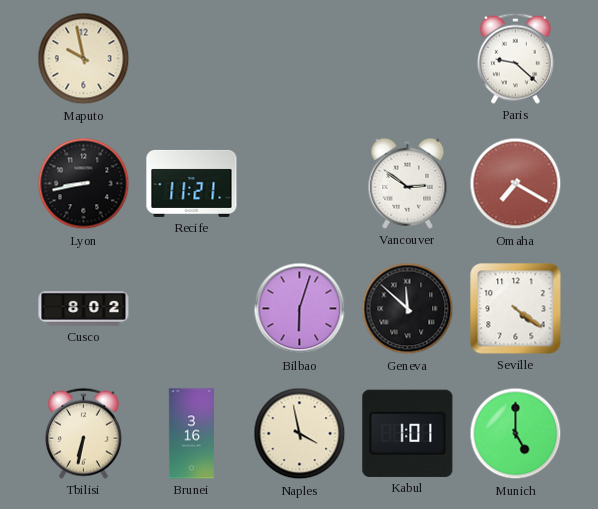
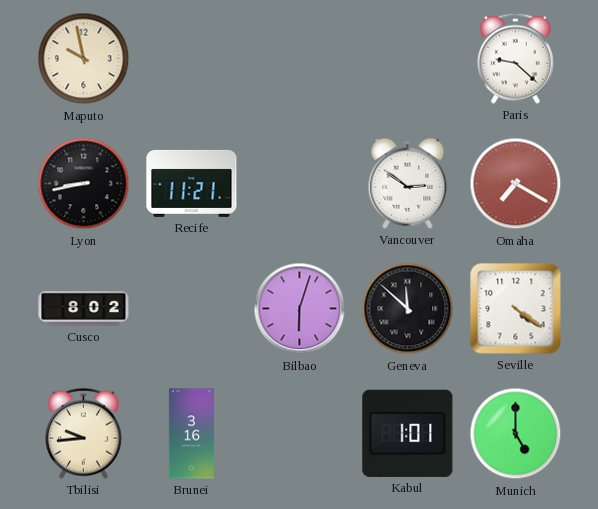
Tbilisi: 6:32 -> 9:44 (83, 433)
Naples: 3:58 -> none (300, 434)
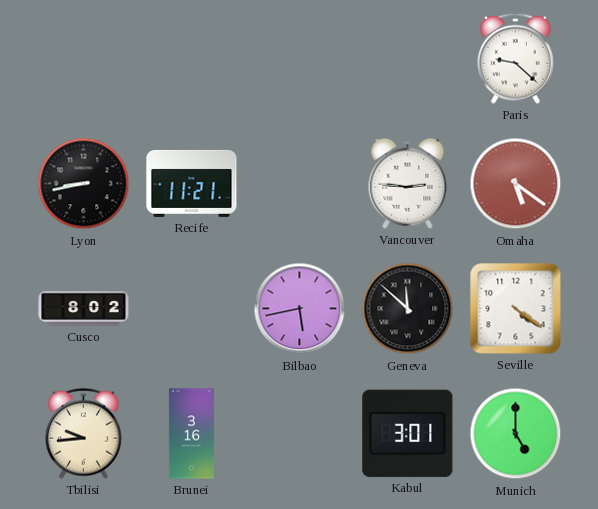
Maputo: 9:58 -> none (84, 59)
Vancouver: 2:51 -> 2:46 (408, 183)
Omaha: 7:20 -> 5:21 (516, 184)
Bilbao: 6:03 -> 5:43 (300, 309)
Kabul: 1:01 -> 3:01 (408, 433)
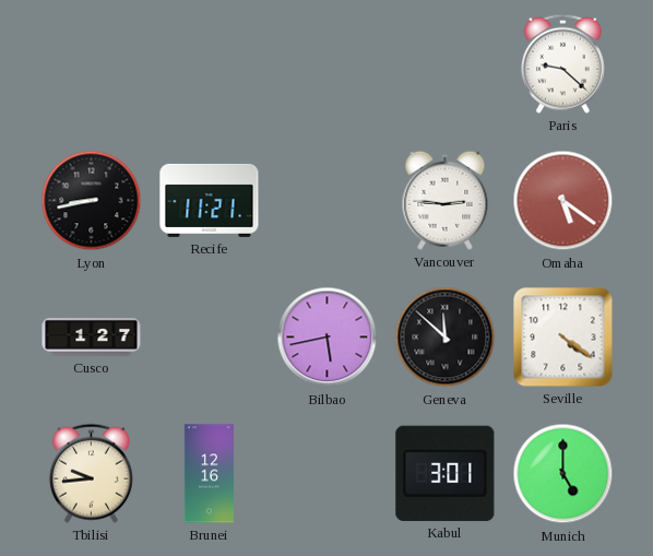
Cusco: 8:02 -> 1:27 (92, 338)
Brunei: 3:16 -> 12:16 (209, 474)
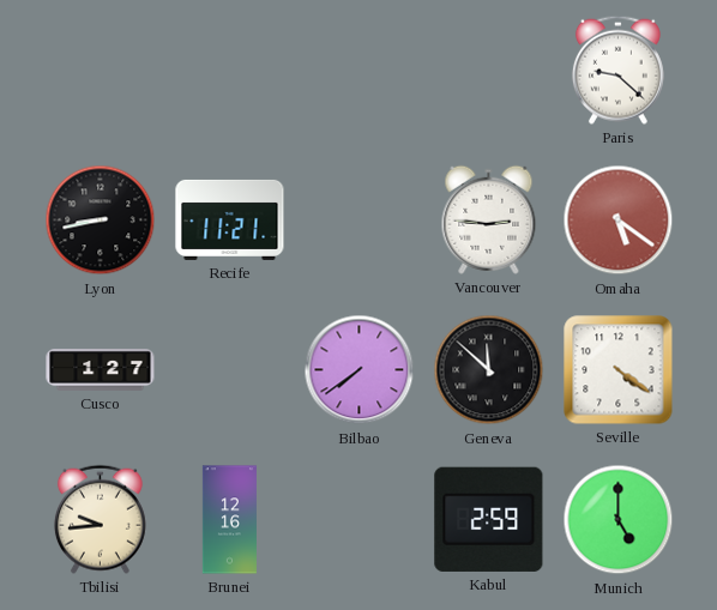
Bilbao: 5:43 -> 7:39 (360, 370)
Kabul: 3:01 -> 2:59 (489, 519)
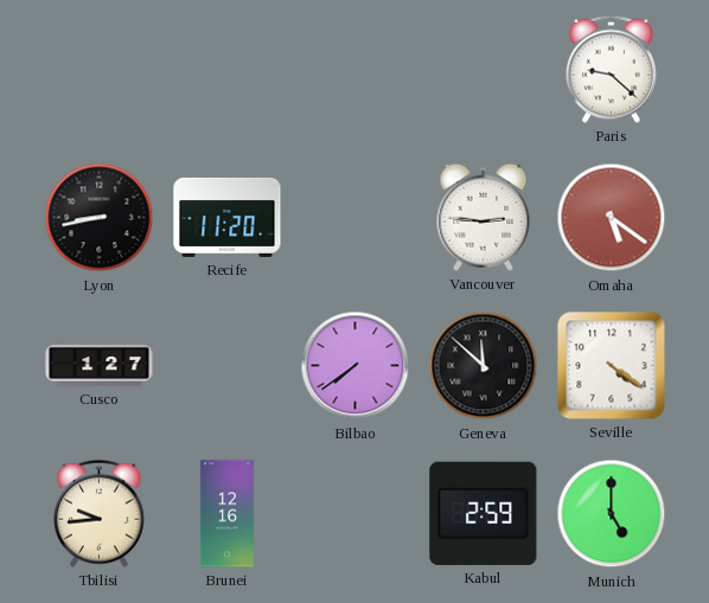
Recife: 11:21 -> 11:20 (228, 217)
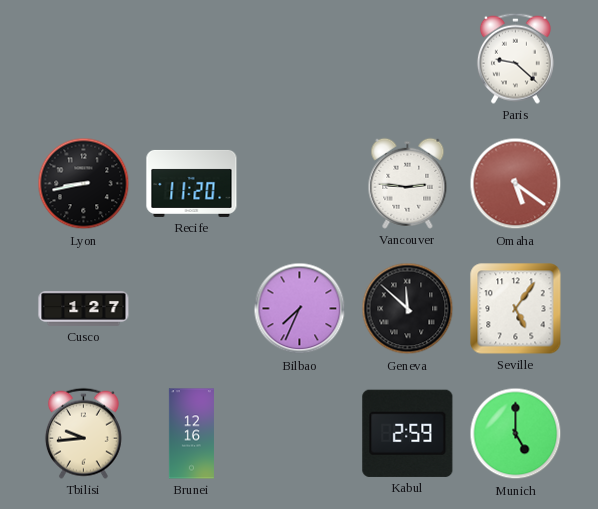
Bilbao: 7:39 -> 7:34 (300, 309)
Seville: 4:21 -> 5:06 (516, 309)
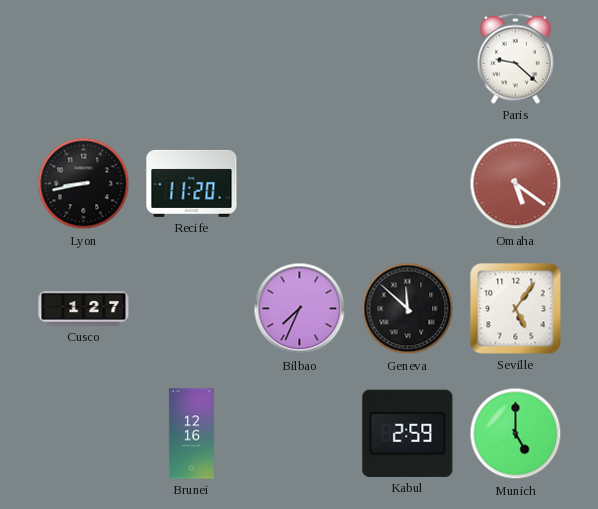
Vancouver: 2:46 -> none (408, 183)
Tbilisi: 9:44 -> none (83, 433)
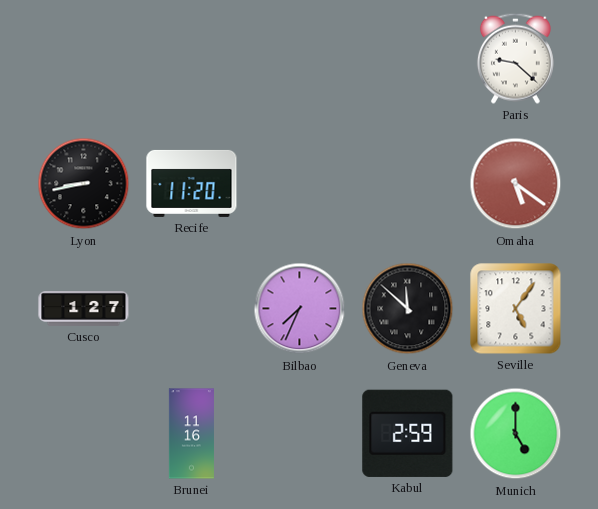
Brunei: 12:16 -> 11:16 (191, 434)
